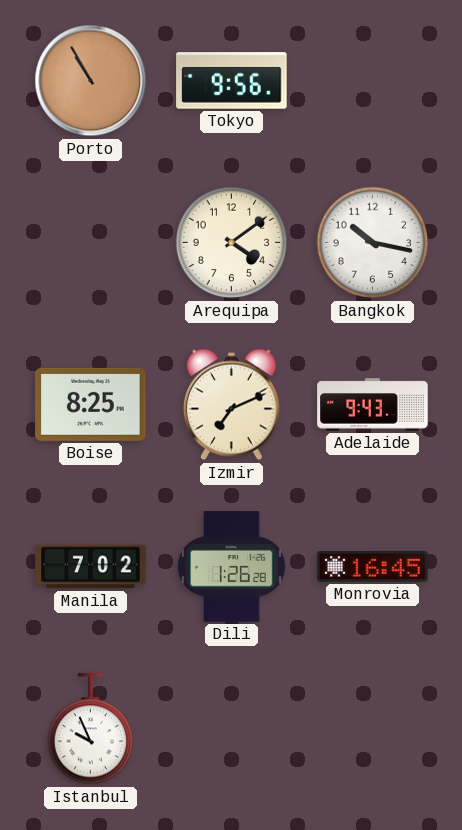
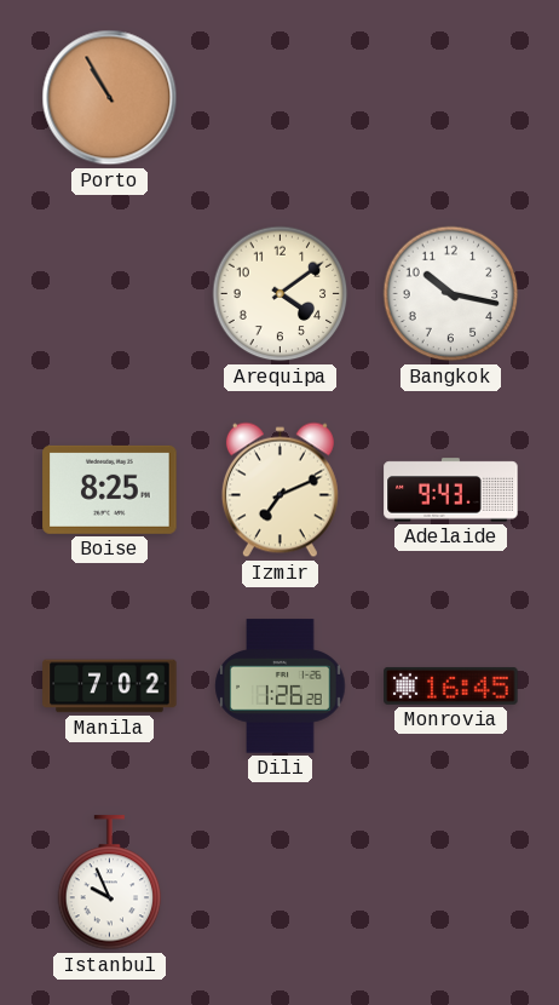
Tokyo: 9:56 -> none (232, 81)
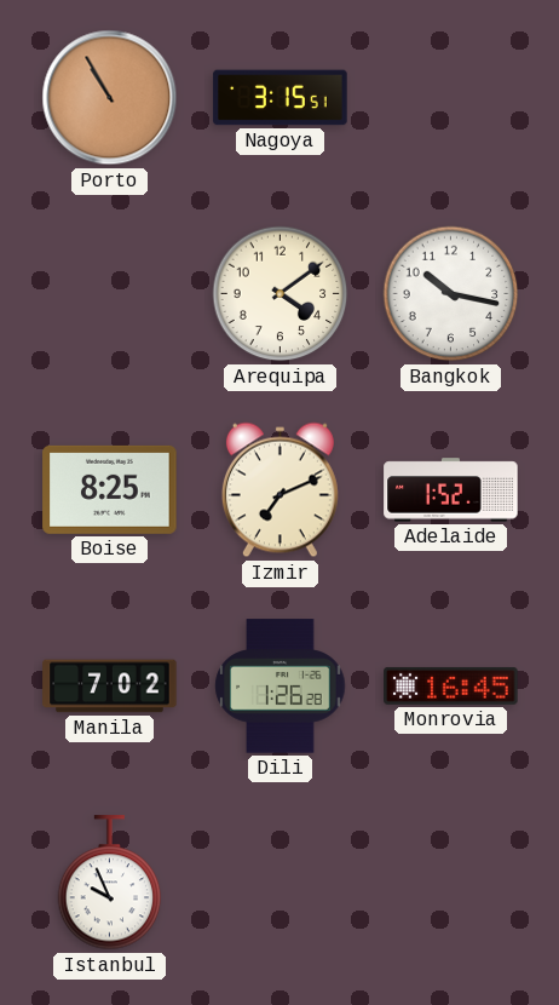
Nagoya: none -> 3:15 (281, 98)
Adelaide: 9:43 -> 1:52 (451, 490)
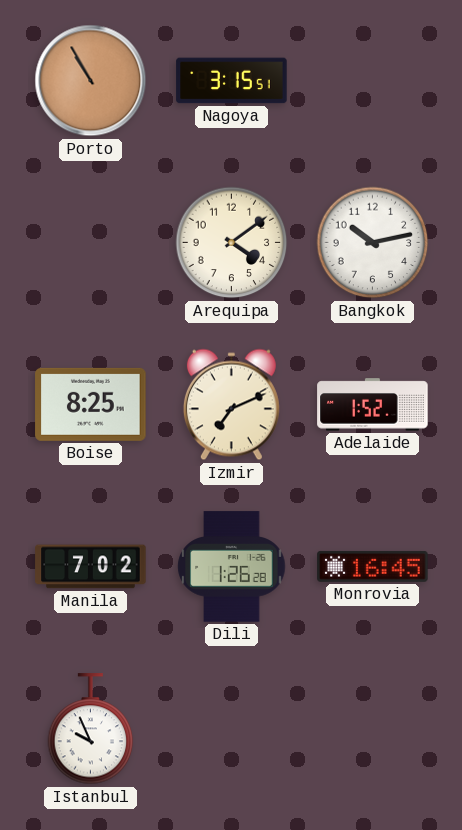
Bangkok: 10:17 -> 10:13 (373, 243)
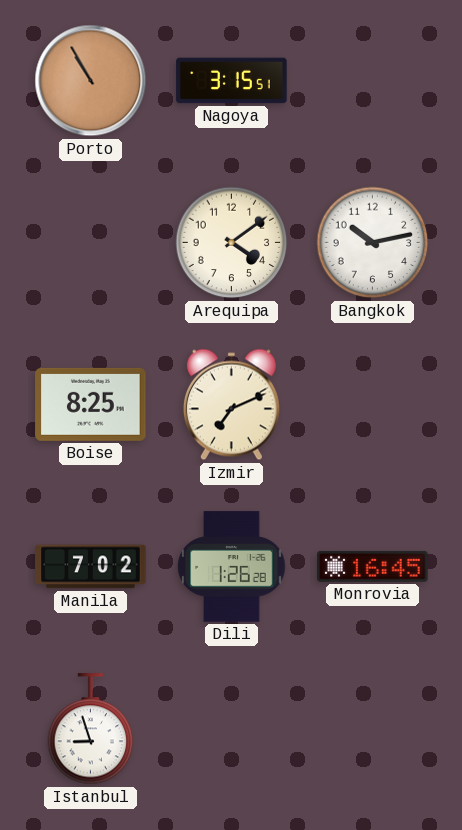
Adelaide: 1:52 -> none (373, 405)
Istanbul: 9:56 -> 8:57 (91, 729)
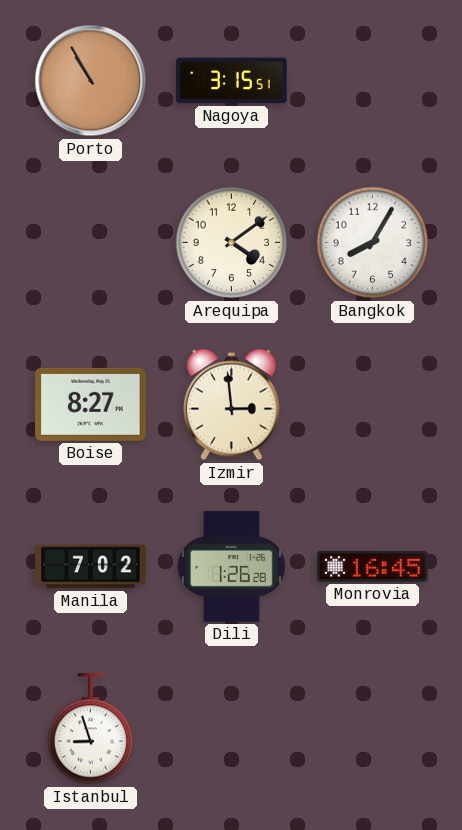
Bangkok: 10:13 -> 8:05 (373, 243)
Boise: 8:25 -> 8:27 (91, 404)
Izmir: 7:11 -> 2:59 (231, 405)
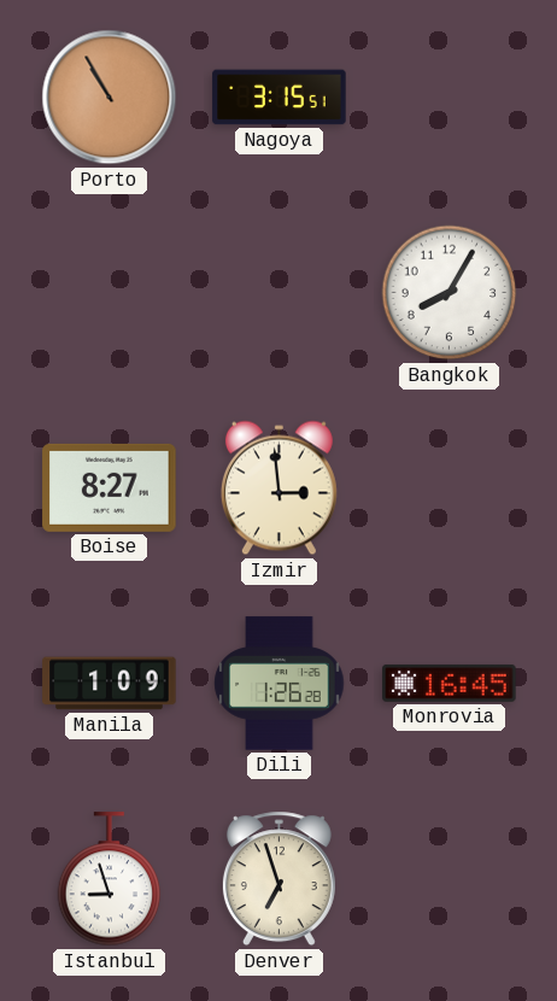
Arequipa: 4:09 -> none (232, 243)
Manila: 7:02 -> 1:09 (110, 684)
Denver: none -> 6:57 (278, 879)
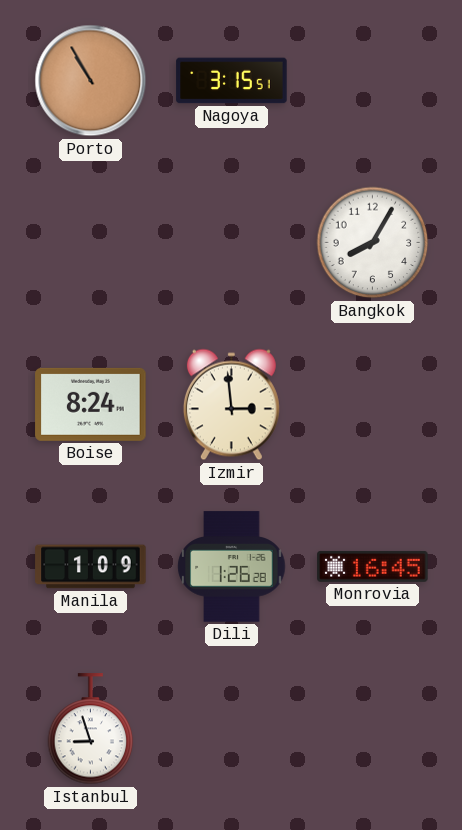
Boise: 8:27 -> 8:24 (91, 404)
Denver: 6:57 -> none (278, 879)
